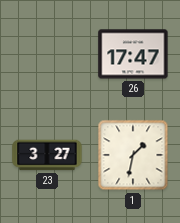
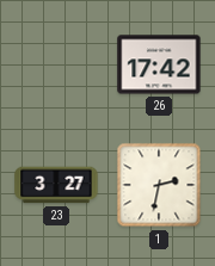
26: 17:47 -> 17:42 (159, 64)
1: 1:32 -> 2:32 (159, 185)
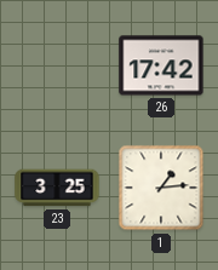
23: 3:27 -> 3:25 (57, 188)
1: 2:32 -> 1:14 (161, 188)
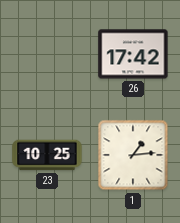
23: 3:25 -> 10:25 (47, 155)
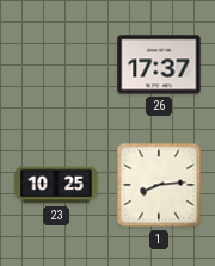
26: 17:42 -> 17:37 (159, 64)
1: 1:14 -> 8:14 (159, 185)
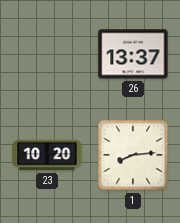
26: 17:37 -> 13:37 (133, 54)
23: 10:25 -> 10:20 (47, 155)
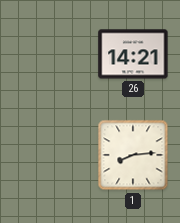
26: 13:37 -> 14:21 (133, 54)
23: 10:20 -> none (47, 155)
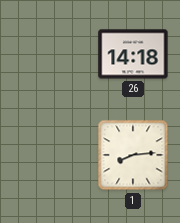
26: 14:21 -> 14:18 (133, 54)
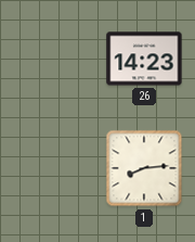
26: 14:18 -> 14:23 (144, 59)
